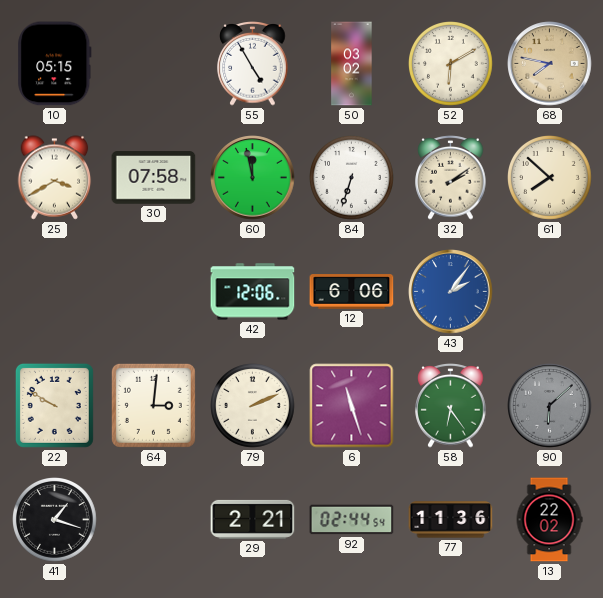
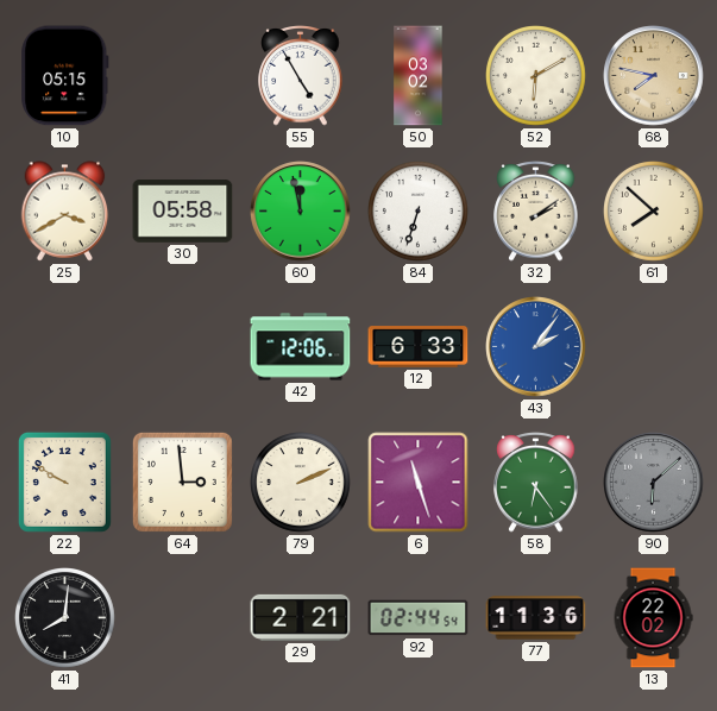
30: 07:58 -> 05:58 (183, 212)
12: 6:06 -> 6:33 (419, 347)
64: 3:01 -> 2:59 (182, 482)
41: 1:18 -> 8:01 (65, 618)
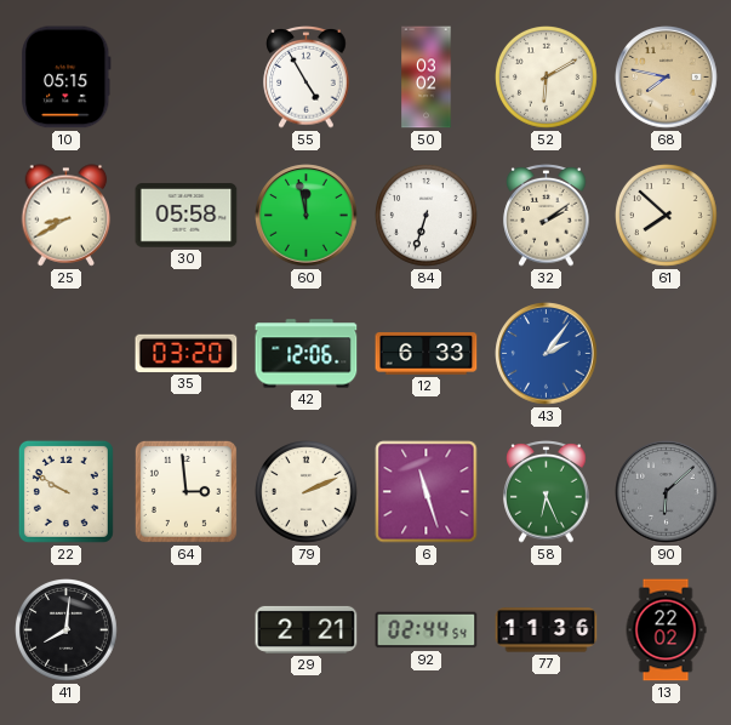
25: 3:40 -> 8:40 (67, 216)
35: none -> 03:20 (187, 353)
58: 6:24 -> 6:26 (547, 492)
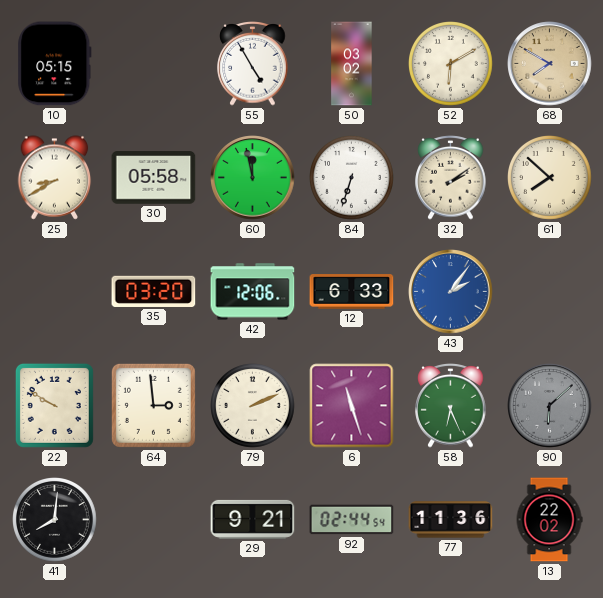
68: 7:47 -> 7:50 (550, 64)
29: 2:21 -> 9:21 (253, 519)
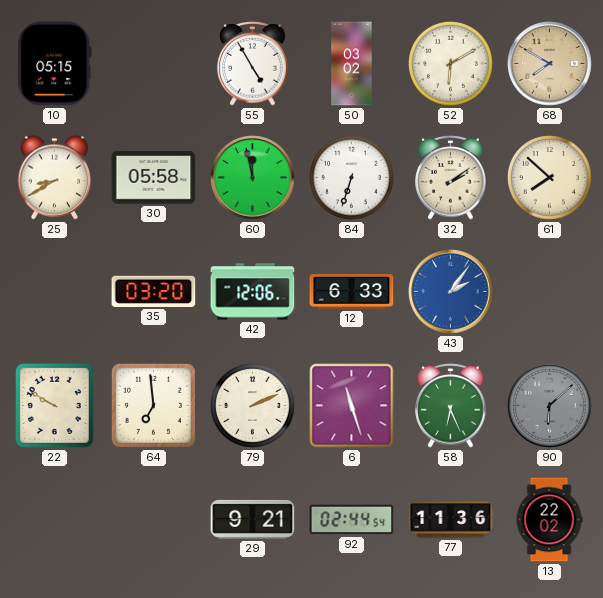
64: 2:59 -> 6:59 (153, 405)
41: 8:01 -> none (55, 520)
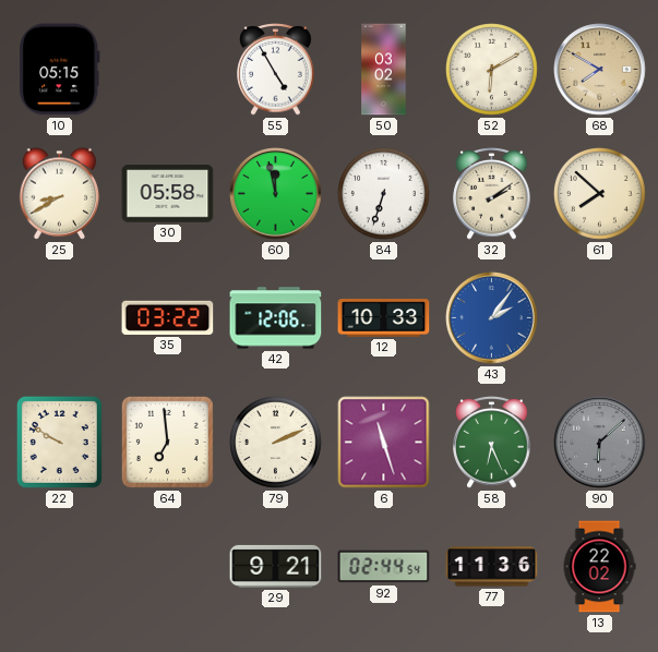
35: 03:20 -> 03:22 (168, 317)
12: 6:33 -> 10:33 (384, 318)
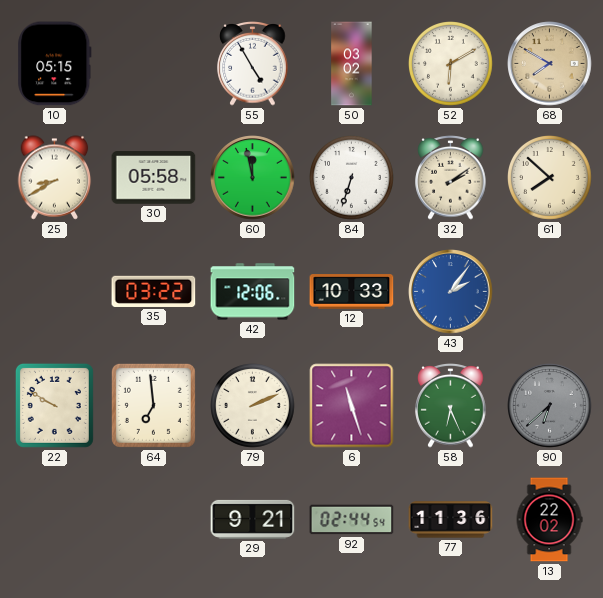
90: 6:08 -> 6:38 (550, 406)
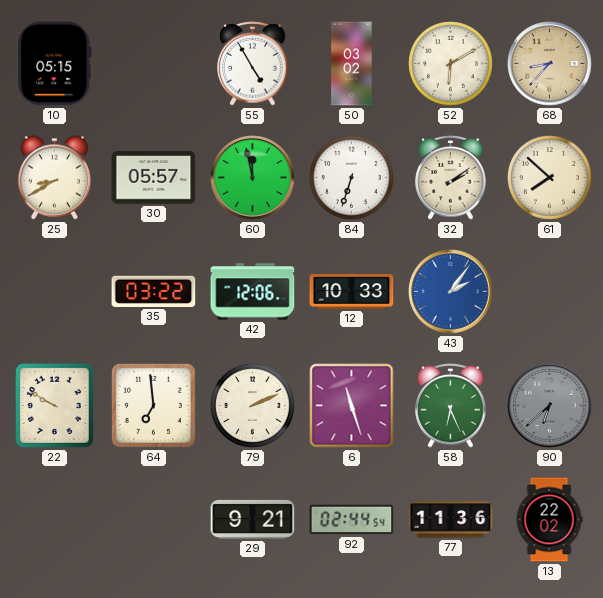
68: 7:50 -> 8:37 (550, 64)
30: 05:58 -> 05:57 (154, 178)
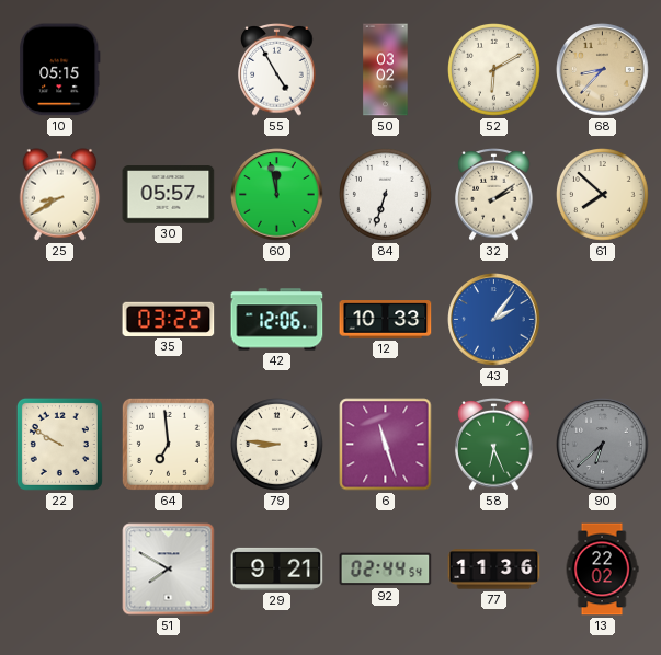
79: 2:11 -> 8:46 (277, 445)
51: none -> 7:50 (169, 570)
